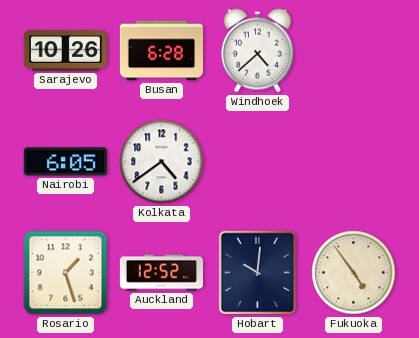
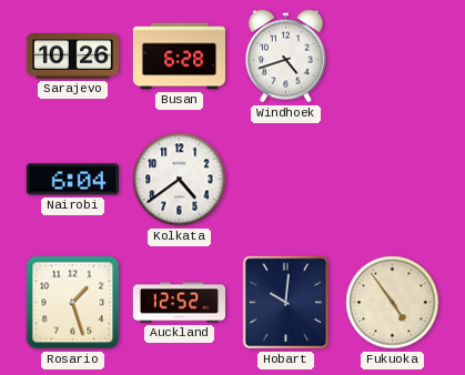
Windhoek: 4:38 -> 4:42 (285, 57)
Nairobi: 6:05 -> 6:04 (72, 180)
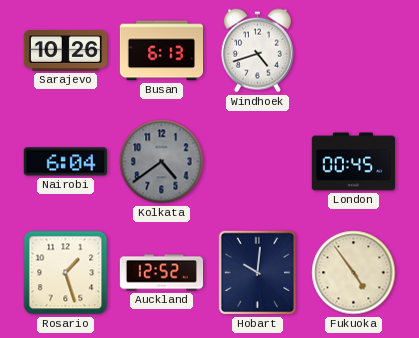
Busan: 6:28 -> 6:13 (161, 51)
Kolkata dial: white -> grey (162, 162)
London: none -> 00:45 (353, 162)
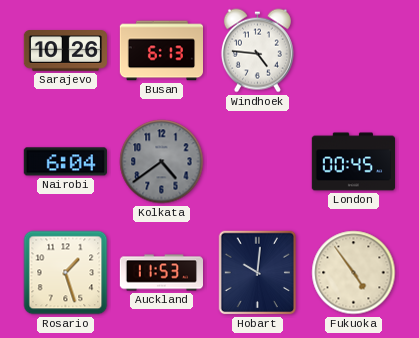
Windhoek: 4:42 -> 4:46 (257, 51)
Auckland: 12:52 -> 11:53 (161, 273)
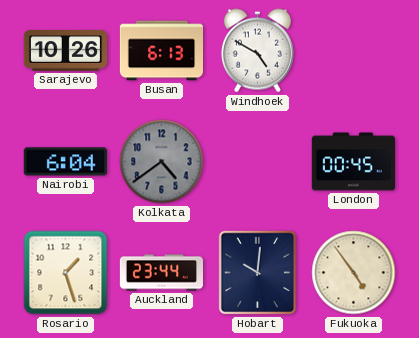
Windhoek: 4:46 -> 4:50 (257, 51)
Auckland: 11:53 -> 23:44 (161, 273)
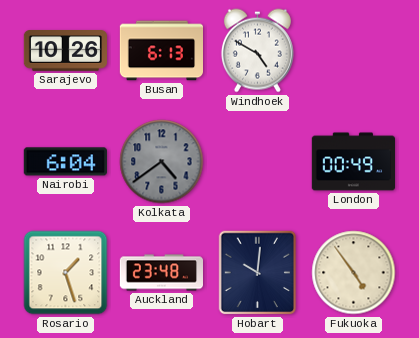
London: 00:45 -> 00:49 (353, 162)
Auckland: 23:44 -> 23:48 (161, 273)
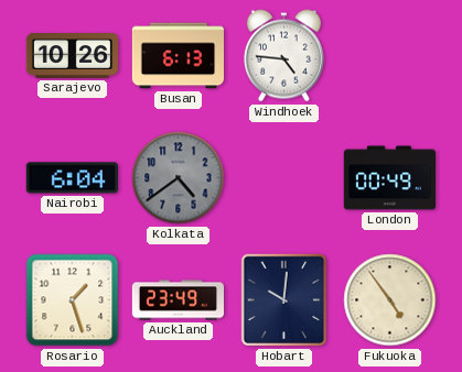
Windhoek: 4:50 -> 4:46 (283, 56)
Auckland: 23:48 -> 23:49 (178, 300)
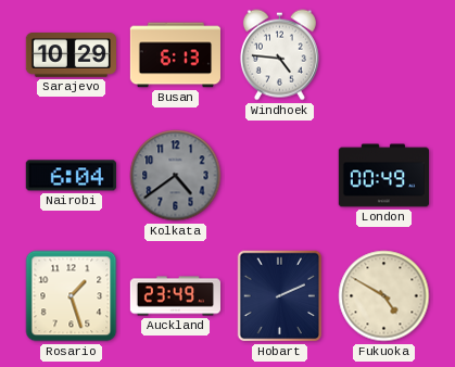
Sarajevo: 10:26 -> 10:29 (71, 55)
Hobart: 10:01 -> 2:11 (280, 296)
Fukuoka: 4:54 -> 4:50 (384, 296)
